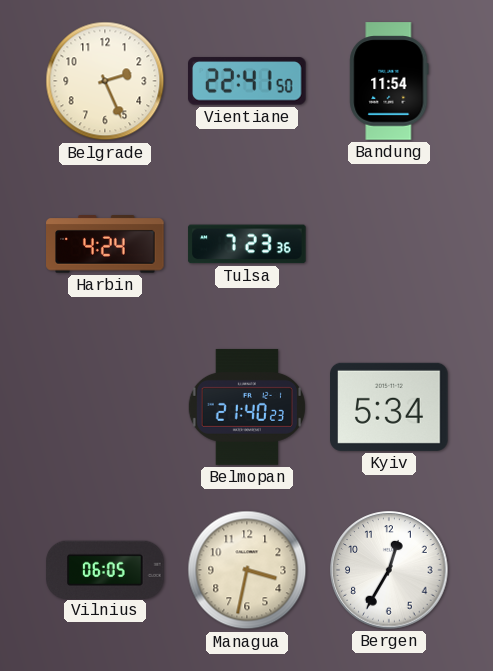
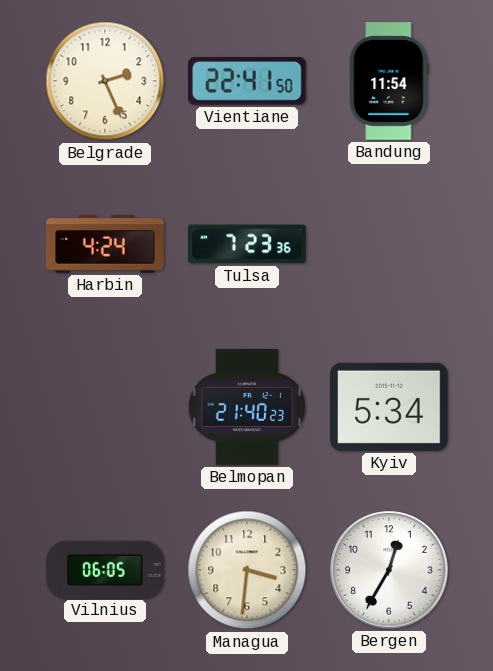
Managua: 3:32 -> 3:31 (247, 570)
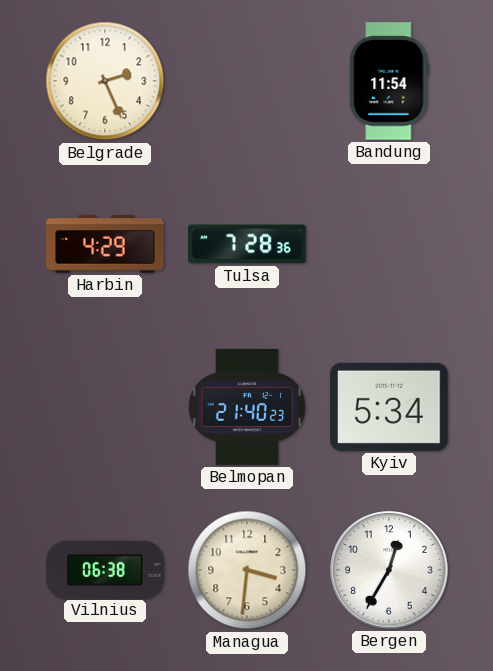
Vientiane: 22:41 -> none (248, 81)
Harbin: 4:24 -> 4:29 (105, 244)
Tulsa: 7:23 -> 7:28 (247, 244)
Vilnius: 06:05 -> 06:38 (105, 569)
